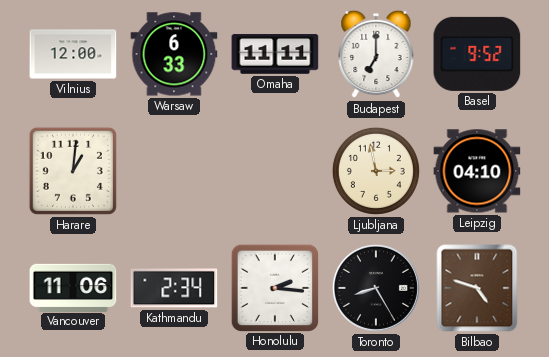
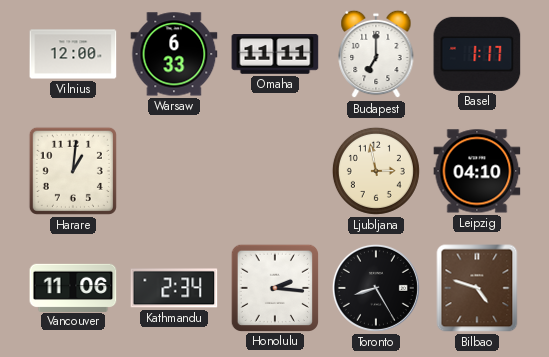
Basel: 9:52 -> 1:17 (477, 54)
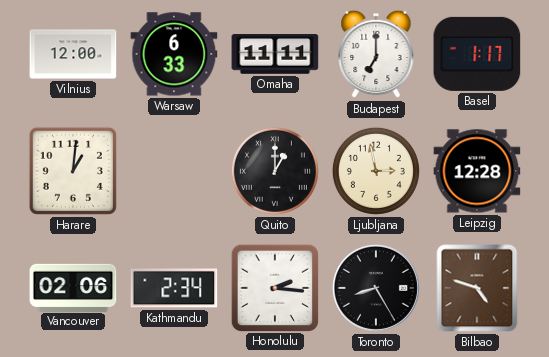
Quito: none -> 1:00 (275, 171)
Leipzig: 04:10 -> 12:28 (477, 171)
Vancouver: 11:06 -> 02:06 (73, 287)
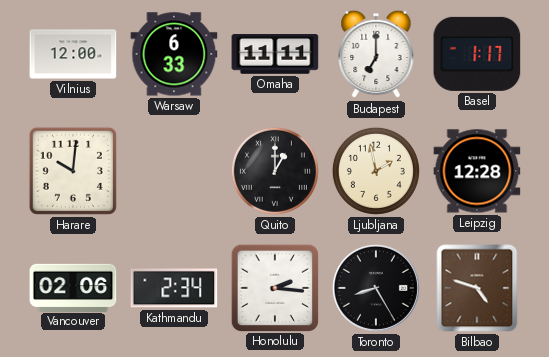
Harare: 1:01 -> 10:01 (73, 171)
Ljubljana: 2:58 -> 1:58 (376, 171)
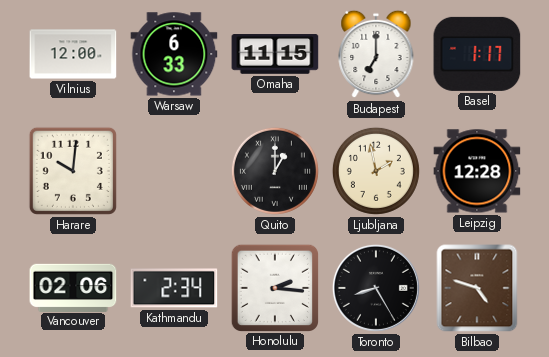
Omaha: 11:11 -> 11:15 (275, 54)
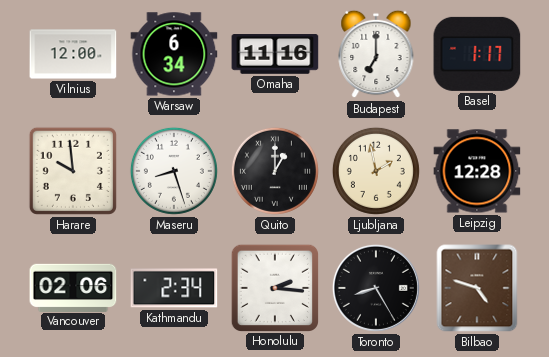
Warsaw: 6:33 -> 6:34 (174, 54)
Omaha: 11:15 -> 11:16 (275, 54)
Harare: 10:01 -> 9:59 (73, 171)
Maseru: none -> 8:27 (174, 171)
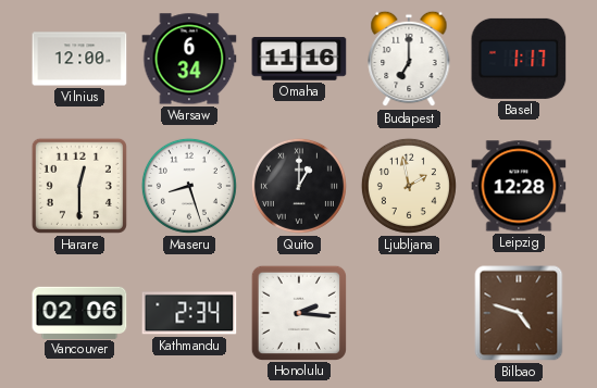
Harare: 9:59 -> 12:30 (79, 186)
Toronto: 8:25 -> none (376, 288)
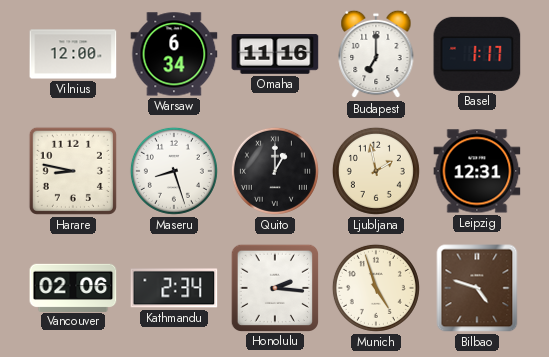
Harare: 12:30 -> 8:47 (73, 171)
Leipzig: 12:28 -> 12:31 (477, 171)
Munich: none -> 4:57 (376, 288)
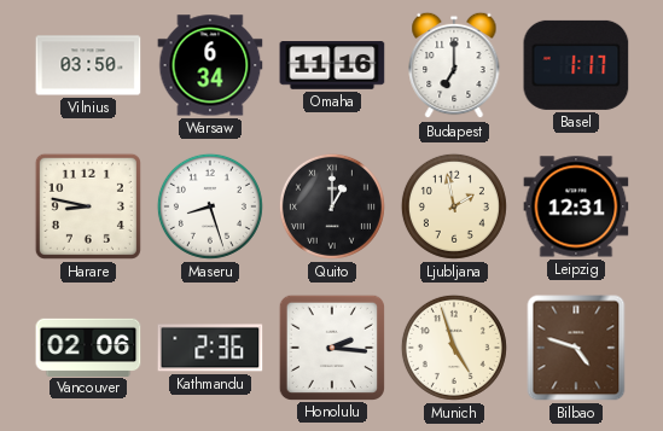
Vilnius: 12:00 -> 03:50 (88, 65)
Kathmandu: 2:34 -> 2:36 (210, 348)
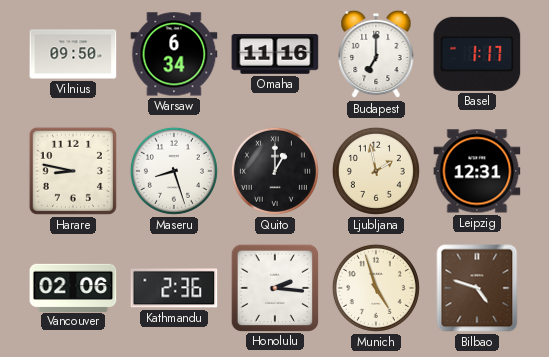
Vilnius: 03:50 -> 09:50 (73, 54)
